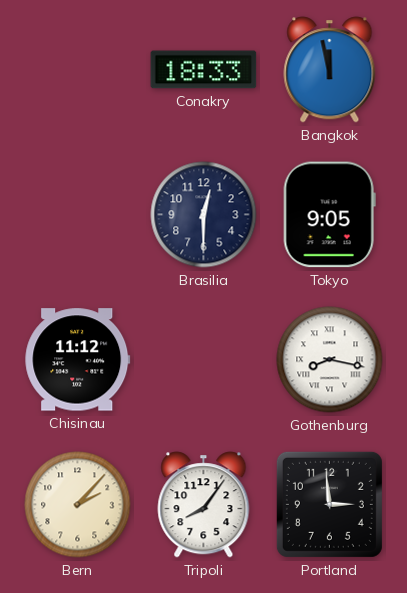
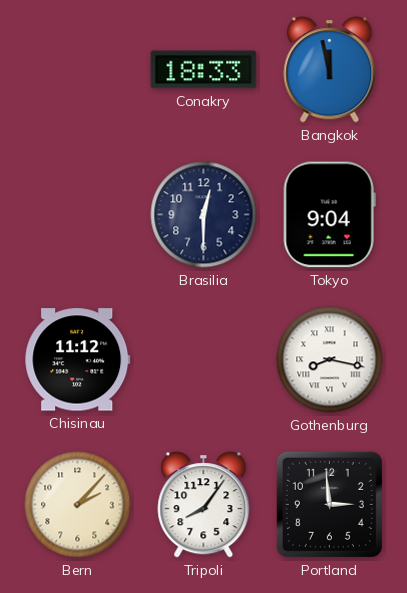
Tokyo: 9:05 -> 9:04 (329, 215)
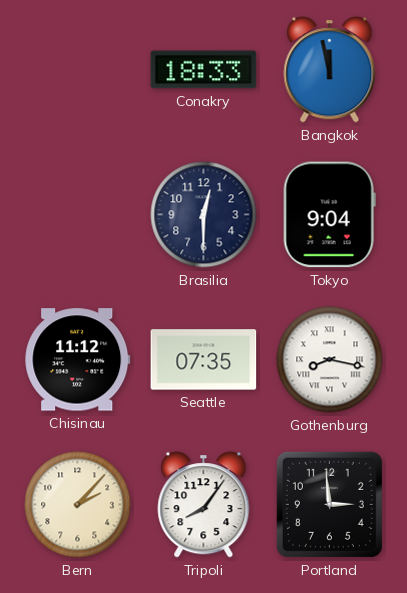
Seattle: none -> 07:35 (204, 360)
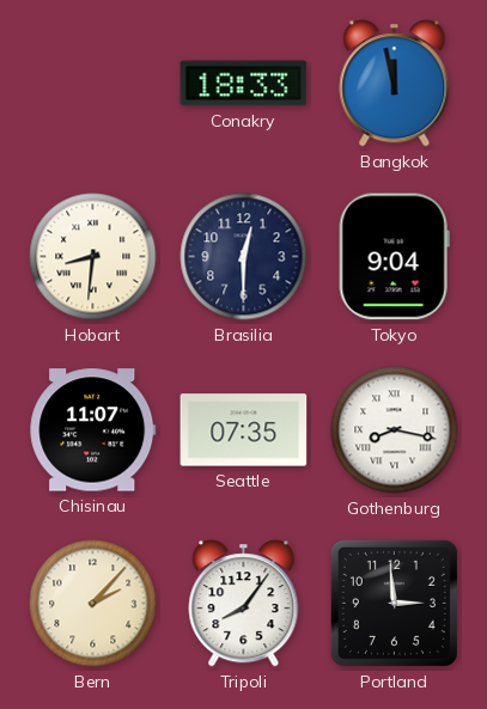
Hobart: none -> 8:31 (93, 257)
Chisinau: 11:12 -> 11:07 (93, 430)
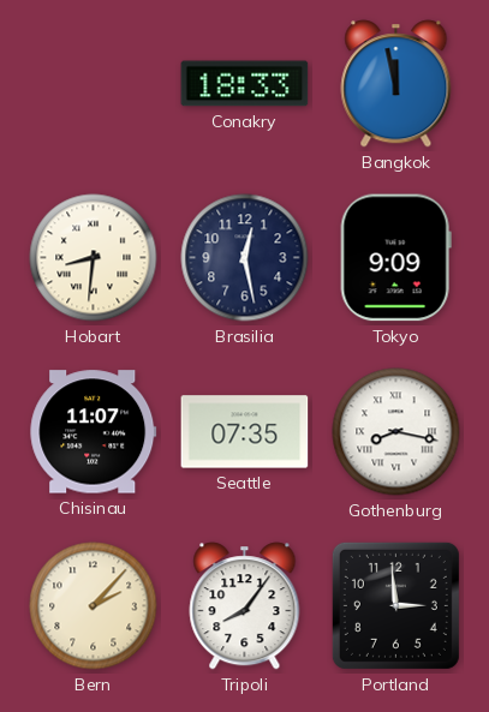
Brasilia: 12:30 -> 12:28 (245, 258)
Tokyo: 9:04 -> 9:09 (395, 258)
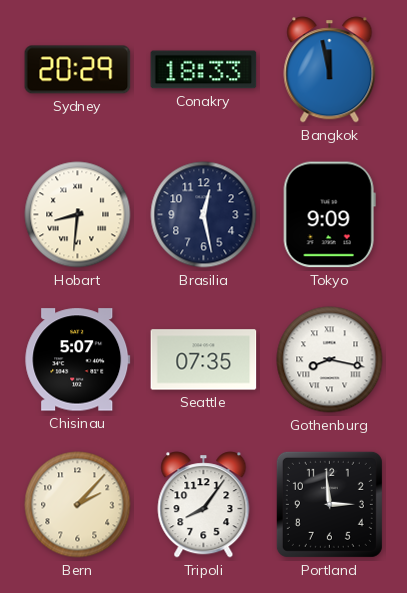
Sydney: none -> 20:29 (78, 70)
Chisinau: 11:07 -> 5:07 (78, 360)
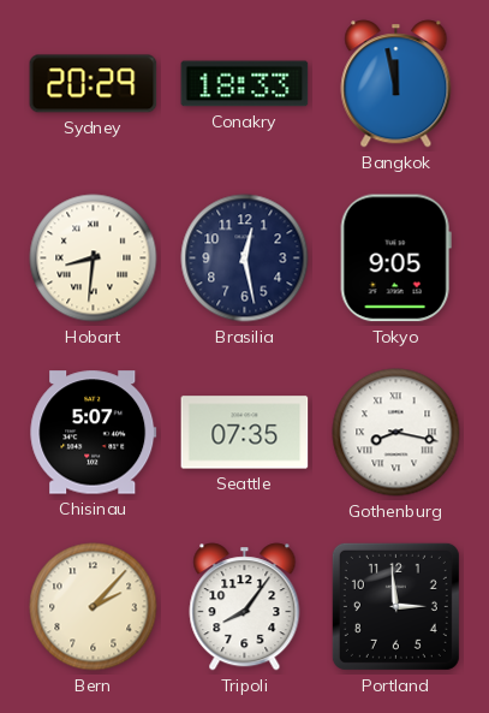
Tokyo: 9:09 -> 9:05 (395, 259)
